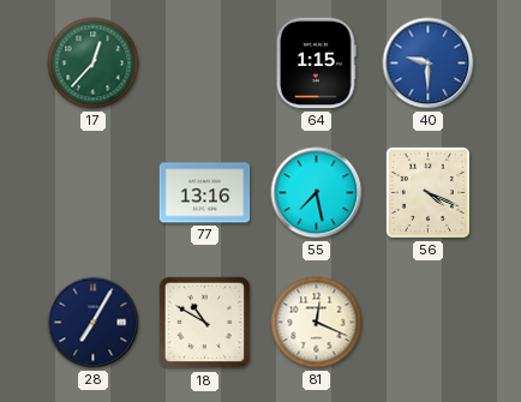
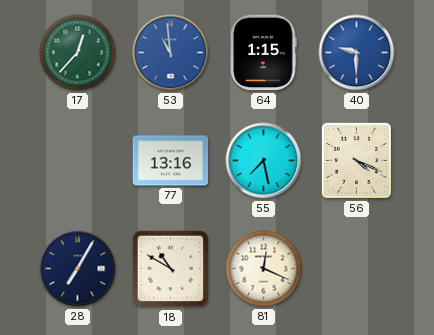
53: none -> 10:59 (171, 53)
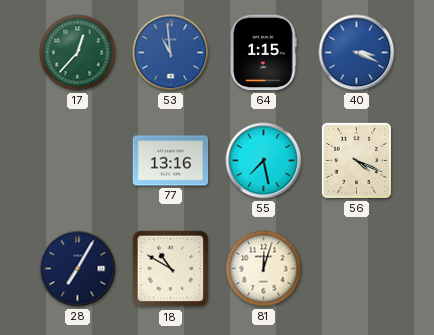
40: 9:30 -> 3:19 (357, 53)
81: 12:19 -> 12:03 (264, 269)
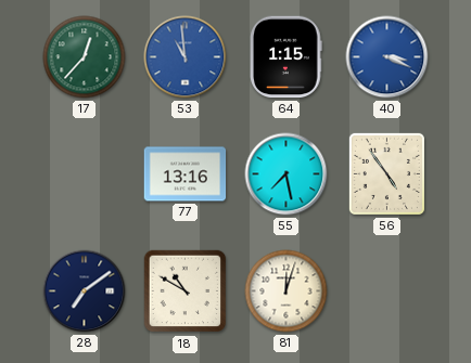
56: 4:19 -> 4:54 (386, 173)
28: 7:05 -> 7:09 (85, 291)
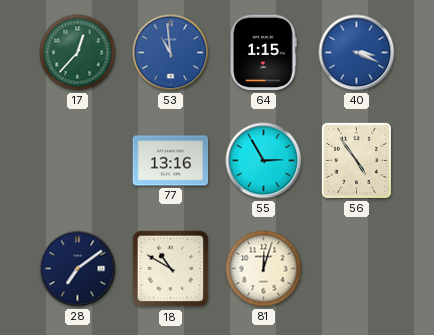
55: 7:28 -> 2:55 (264, 161)
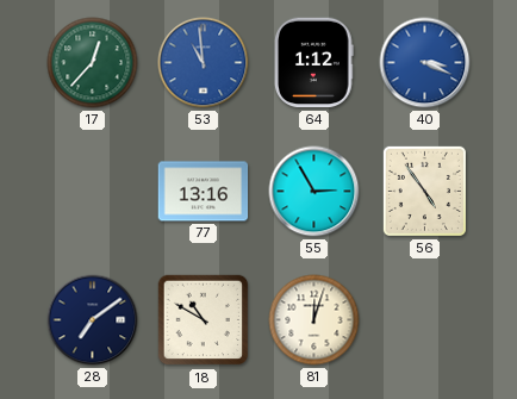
64: 1:15 -> 1:12 (314, 63)
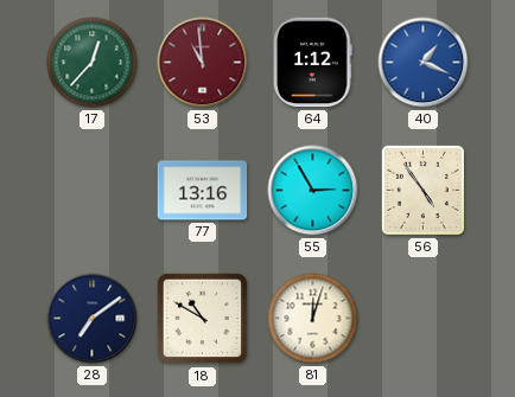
53 dial: blue -> burgundy (203, 63)
40: 3:19 -> 1:19 (424, 63)
